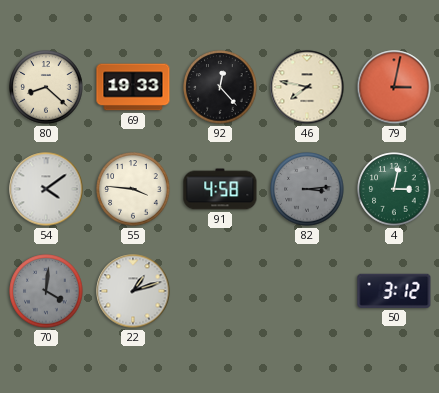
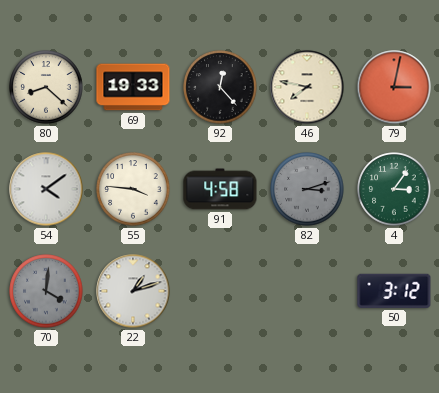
82: 3:14 -> 3:12 (307, 189)
4: 3:02 -> 3:06 (394, 189)
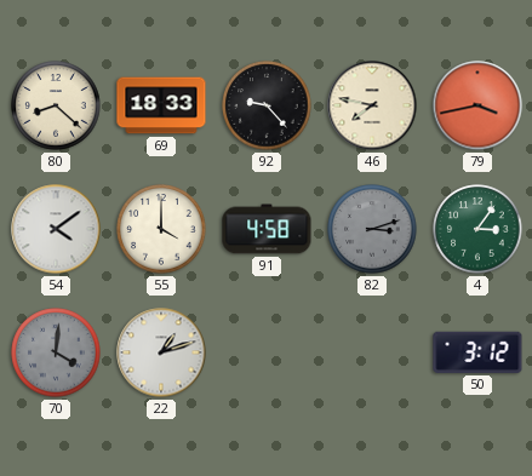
69: 19:33 -> 18:33 (161, 105)
92: 12:23 -> 9:23 (267, 105)
79: 3:02 -> 3:43 (477, 105)
55: 3:46 -> 4:00 (161, 229)
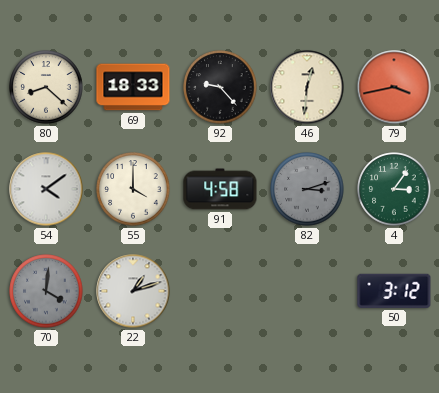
46: 7:47 -> 12:31 (307, 87)
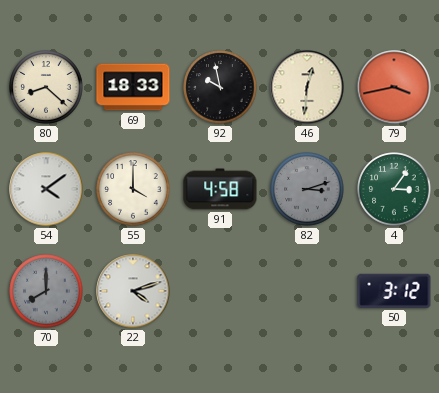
92: 9:23 -> 9:58 (220, 87)
70: 4:01 -> 8:00 (46, 291)
22: 1:12 -> 4:12 (133, 291)
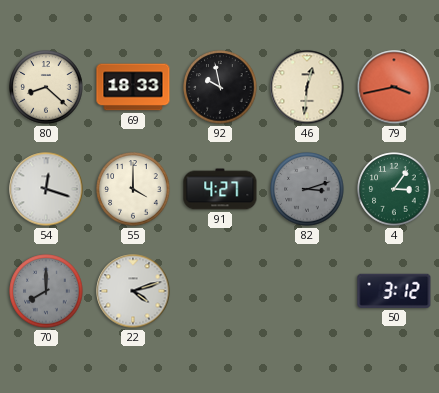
54: 4:09 -> 12:18 (46, 189)
91: 4:58 -> 4:27 (220, 189)
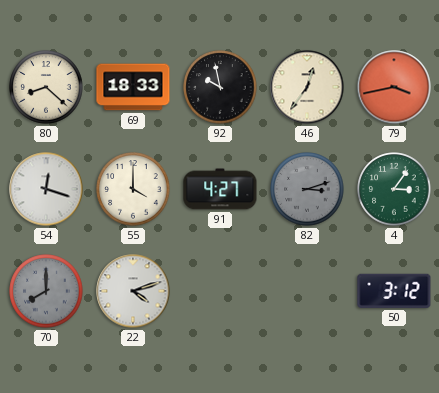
46: 12:31 -> 12:36 (307, 87)
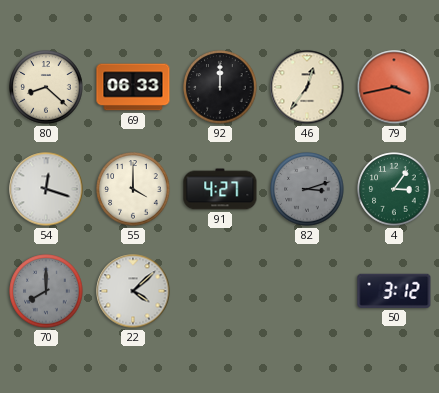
69: 18:33 -> 06:33 (133, 87)
92: 9:58 -> 12:00 (220, 87)
22: 4:12 -> 4:08 (133, 291)
